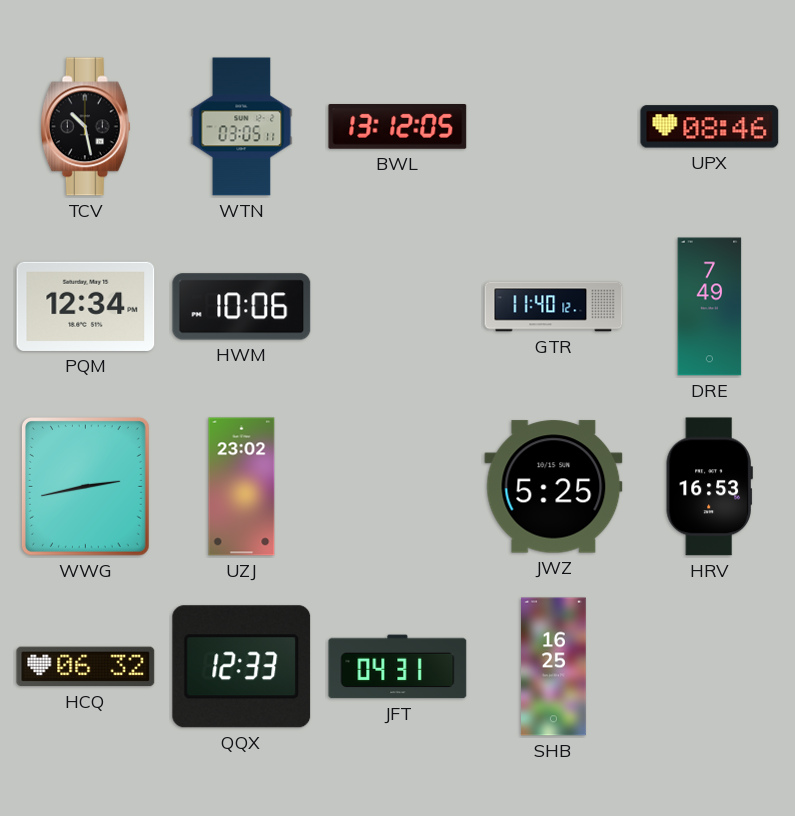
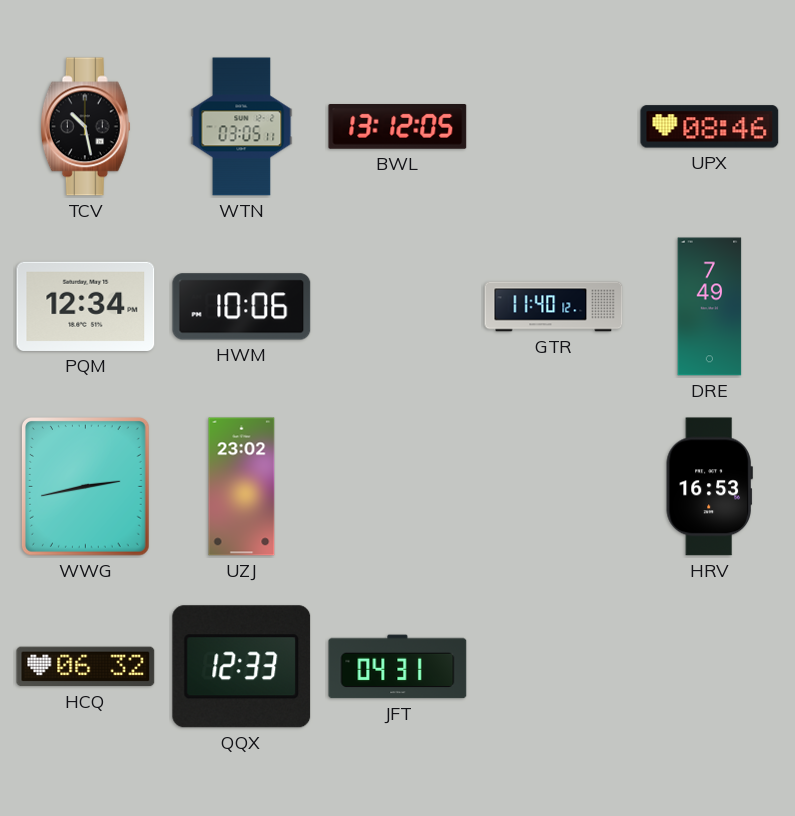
JWZ: 5:25 -> none (554, 487)
SHB: 16:25 -> none (554, 667)
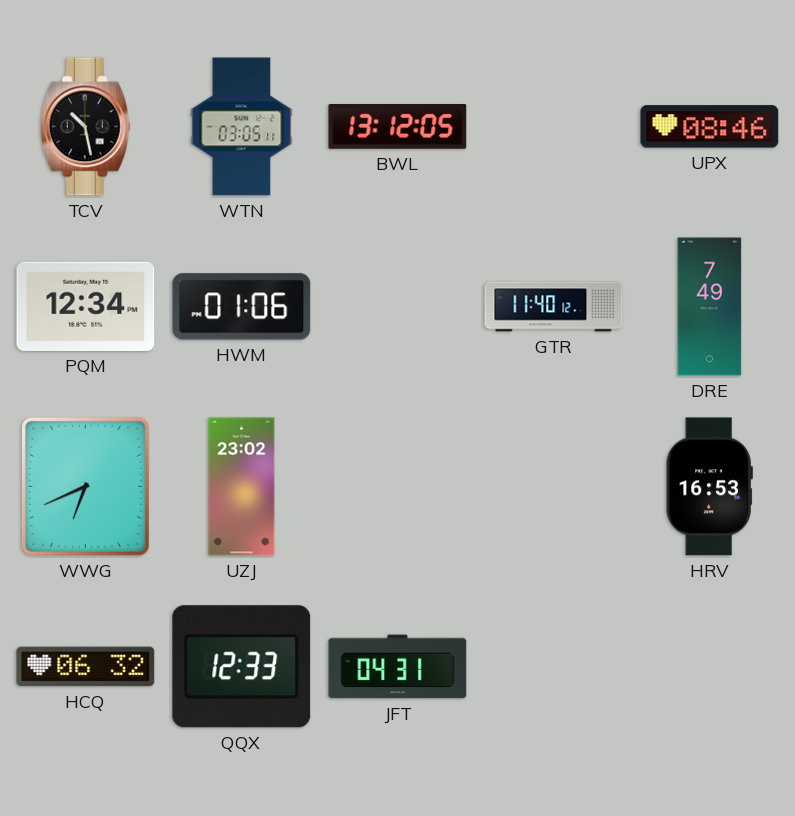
HWM: 10:06 -> 01:06 (242, 307)
WWG: 2:43 -> 6:41 (86, 487)
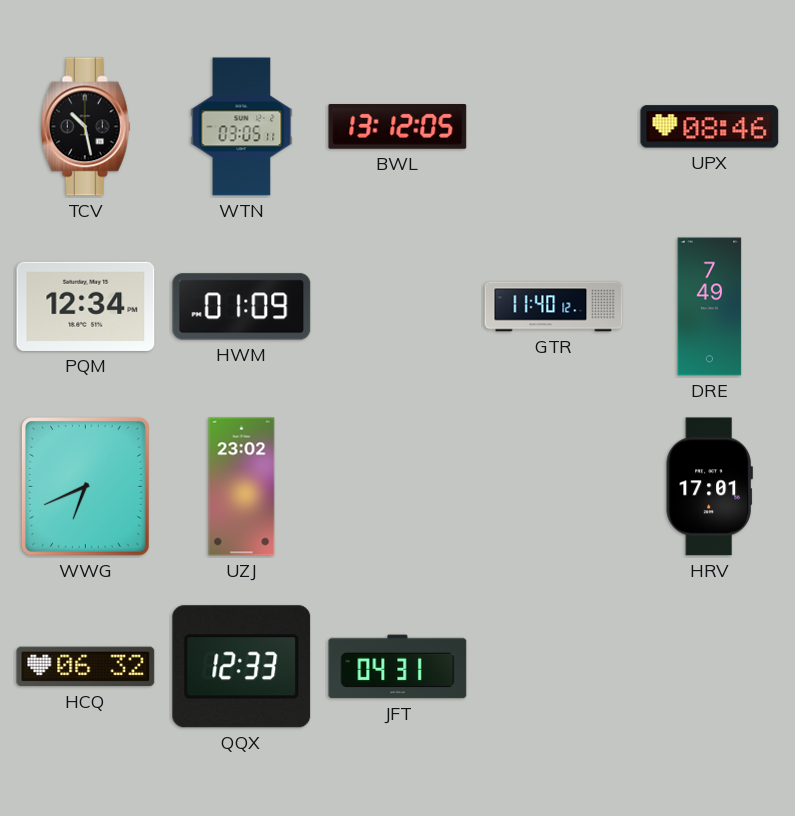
HWM: 01:06 -> 01:09 (242, 307)
HRV: 16:53 -> 17:01 (709, 487)
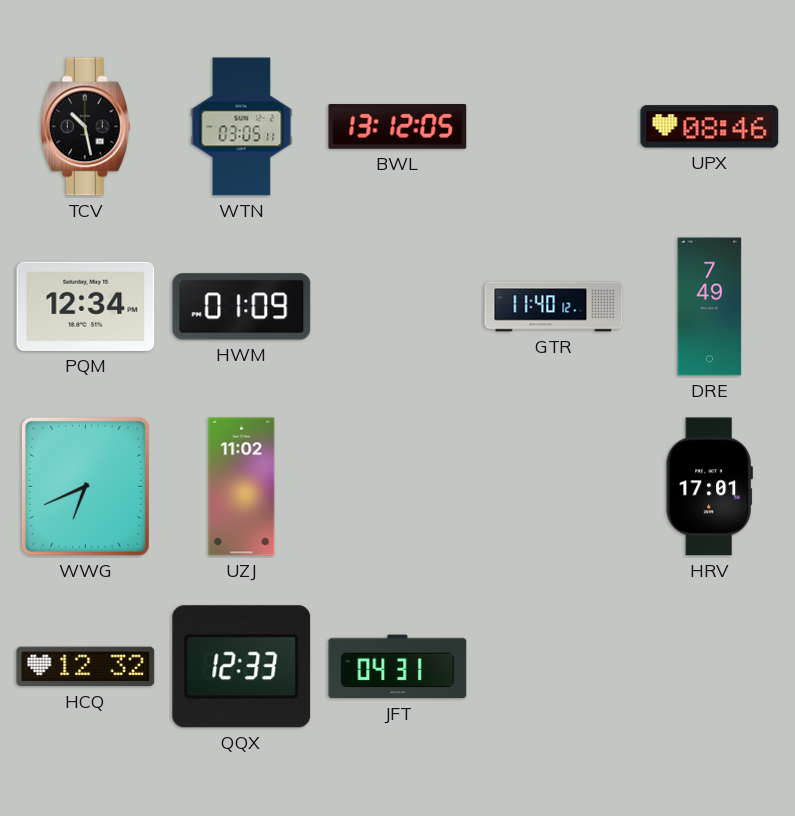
UZJ: 23:02 -> 11:02 (242, 487)
HCQ: 06:32 -> 12:32 (86, 667)
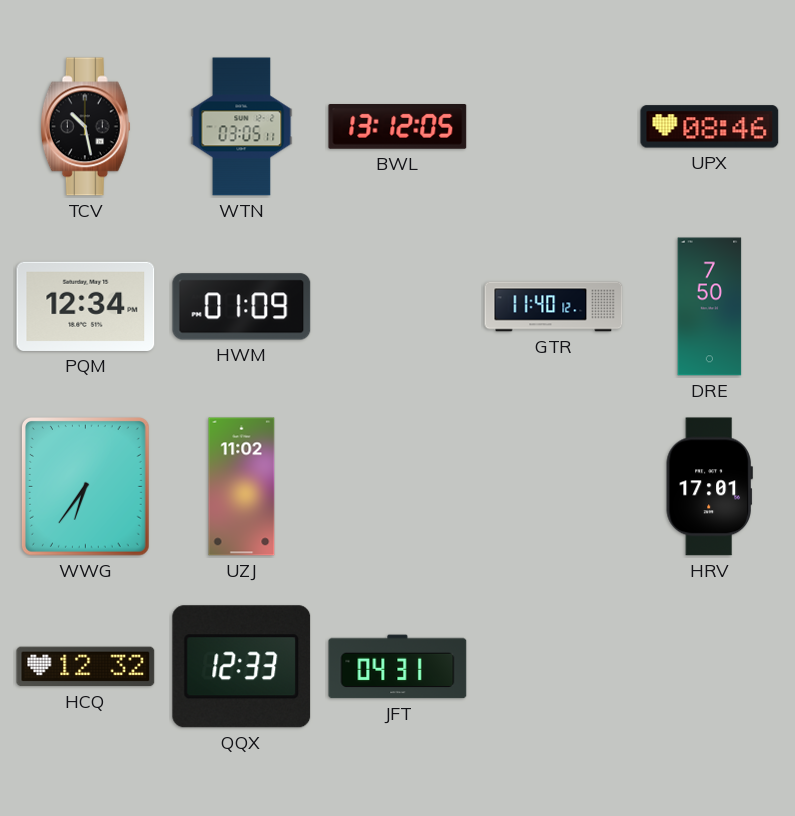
DRE: 7:49 -> 7:50 (710, 307)
WWG: 6:41 -> 6:36 (86, 487)
